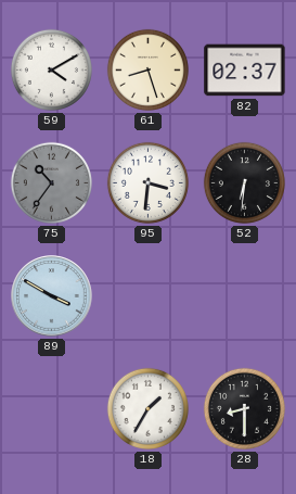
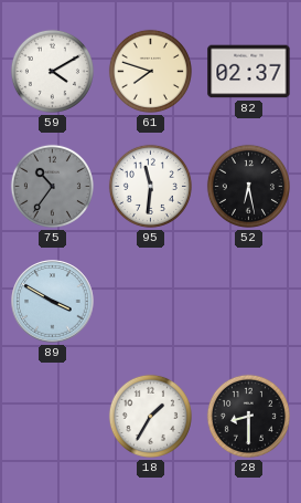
61: 8:27 -> 7:48 (150, 71)
95: 3:31 -> 11:31 (150, 186)
52: 6:31 -> 6:28 (248, 186)
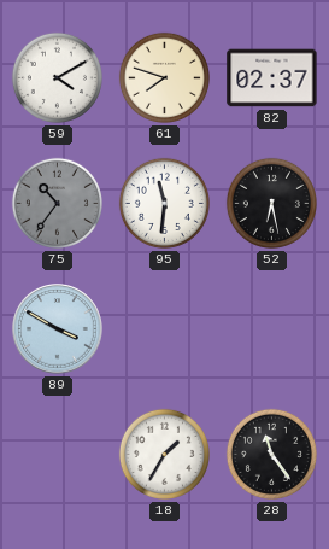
28: 8:30 -> 11:24 (271, 454)
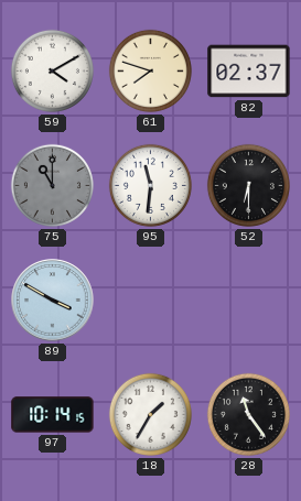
75: 10:36 -> 11:00 (52, 185)
52: 6:28 -> 6:30 (248, 185)
97: none -> 10:14 (53, 415)
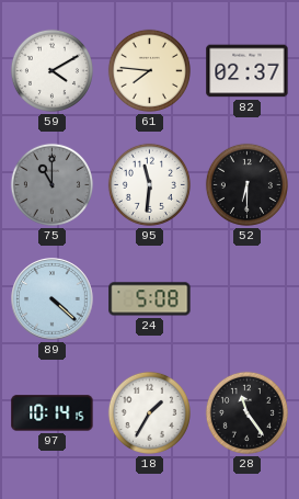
61: 7:48 -> 7:46 (149, 70)
89: 3:50 -> 4:22 (53, 299)
24: none -> 5:08 (150, 299)
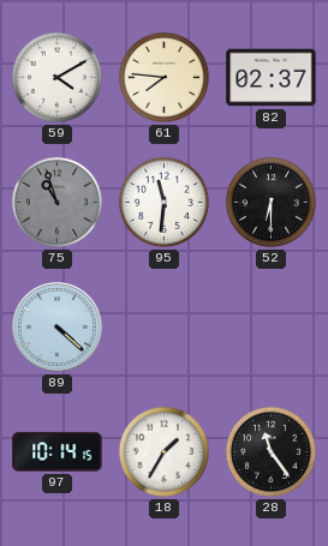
75: 11:00 -> 10:57 (56, 202)
24: 5:08 -> none (150, 299)
